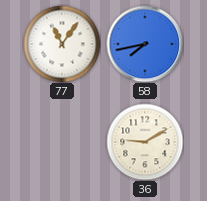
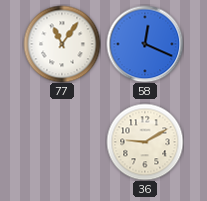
58: 7:43 -> 12:19 (145, 44)
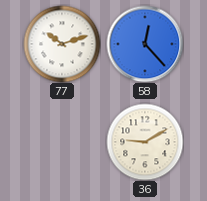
77: 11:06 -> 10:12 (62, 44)
58: 12:19 -> 12:23 (145, 44)
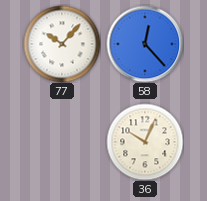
77: 10:12 -> 10:07 (62, 44)
36: 9:10 -> 10:04 (145, 142)
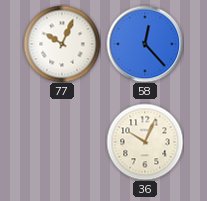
77: 10:07 -> 10:04 (62, 44)
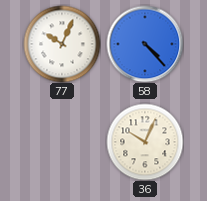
58: 12:23 -> 4:23 (145, 44)
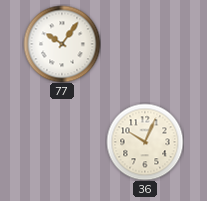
77: 10:04 -> 10:06 (62, 44)
58: 4:23 -> none (145, 44)
